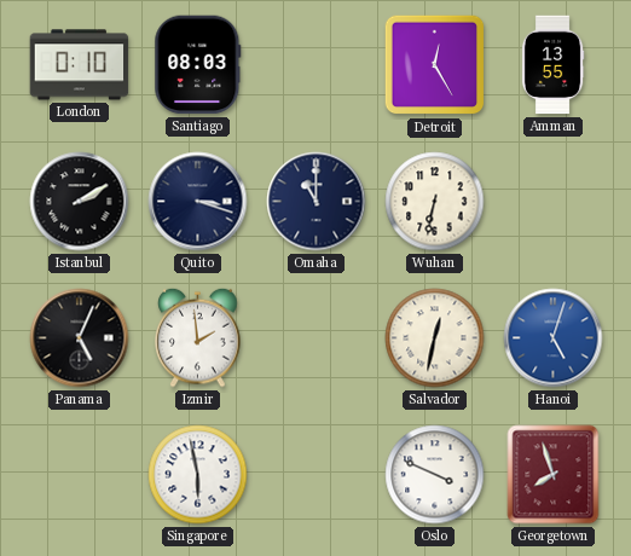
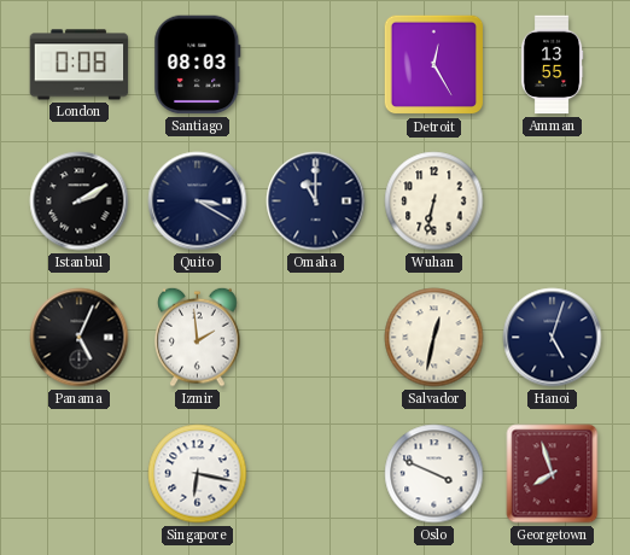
London: 0:10 -> 0:08 (80, 65)
Quito: 3:18 -> 3:20 (198, 201)
Hanoi dial: blue -> navy (553, 338)
Singapore: 5:58 -> 6:17 (198, 474)
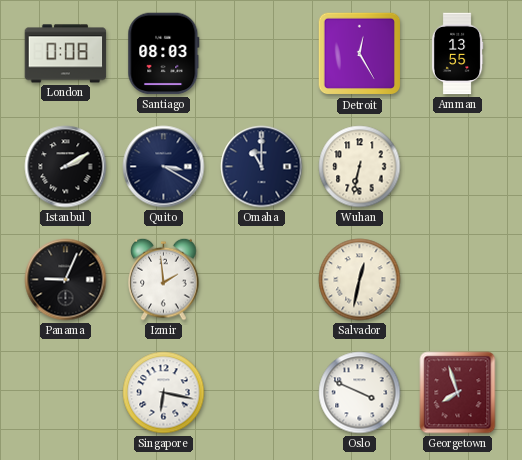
Panama: 5:04 -> 9:04 (66, 280)
Hanoi: 5:03 -> none (553, 338)
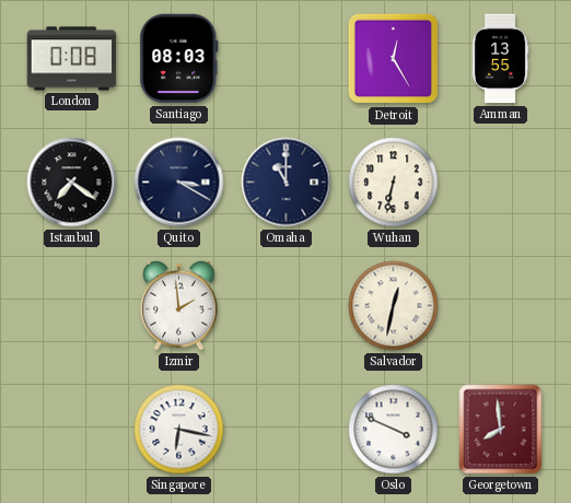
Istanbul: 2:10 -> 7:21 (72, 183)
Panama: 9:04 -> none (66, 280)
Georgetown: 7:57 -> 7:59 (501, 430)
